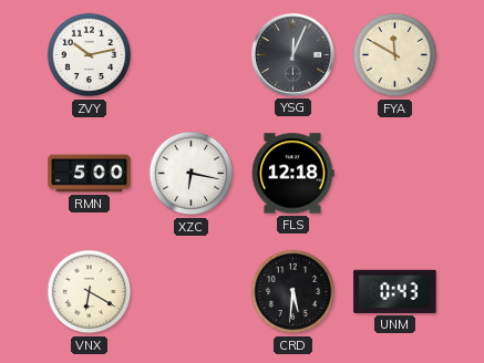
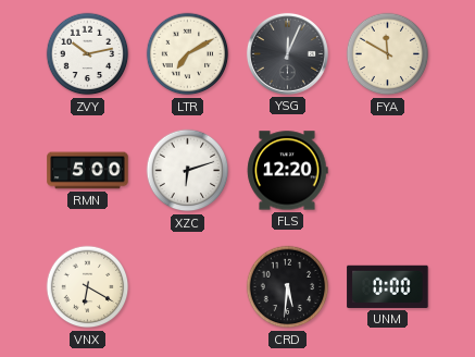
LTR: none -> 7:10 (188, 54)
XZC: 6:17 -> 6:12 (188, 171)
FLS: 12:18 -> 12:20 (288, 171)
UNM: 0:43 -> 0:00 (388, 286)
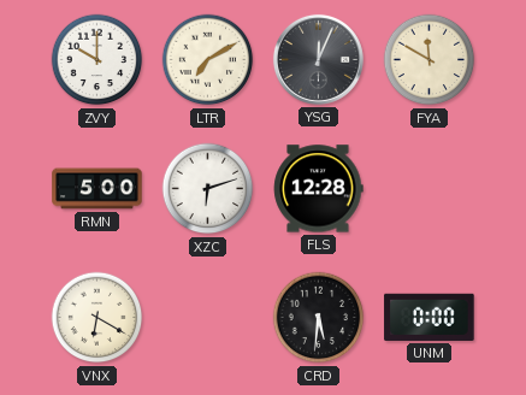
ZVY: 10:13 -> 10:00 (97, 60)
FLS: 12:20 -> 12:28 (319, 189)
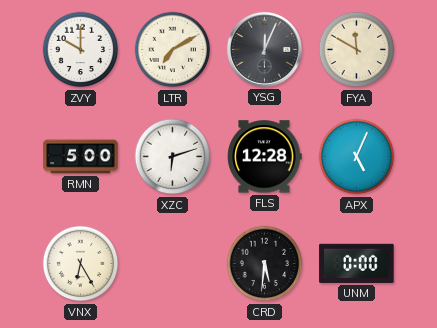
APX: none -> 5:04 (357, 157)
VNX: 6:20 -> 6:25 (81, 264)
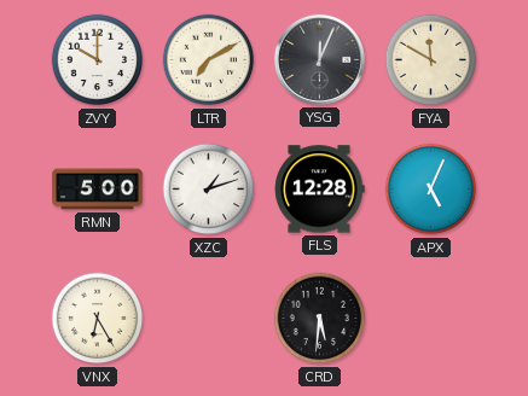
XZC: 6:12 -> 1:12 (209, 190)
UNM: 0:00 -> none (357, 263)
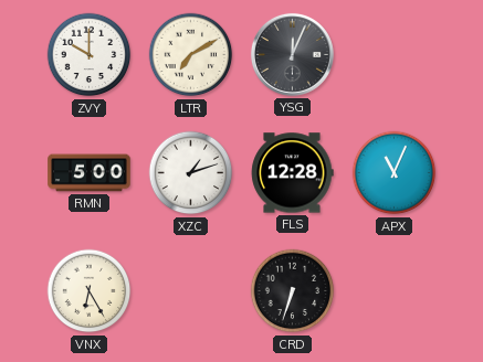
FYA: 11:50 -> none (431, 60)
APX: 5:04 -> 11:04 (395, 173)
CRD: 5:31 -> 6:33 (293, 291)
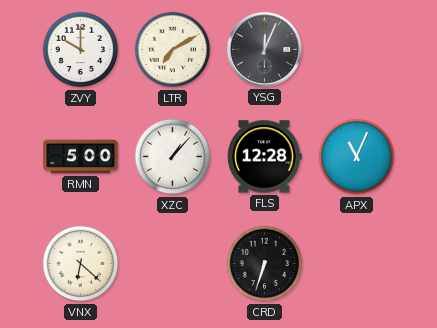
XZC: 1:12 -> 1:07 (173, 157)
VNX: 6:25 -> 6:22 (81, 264)
